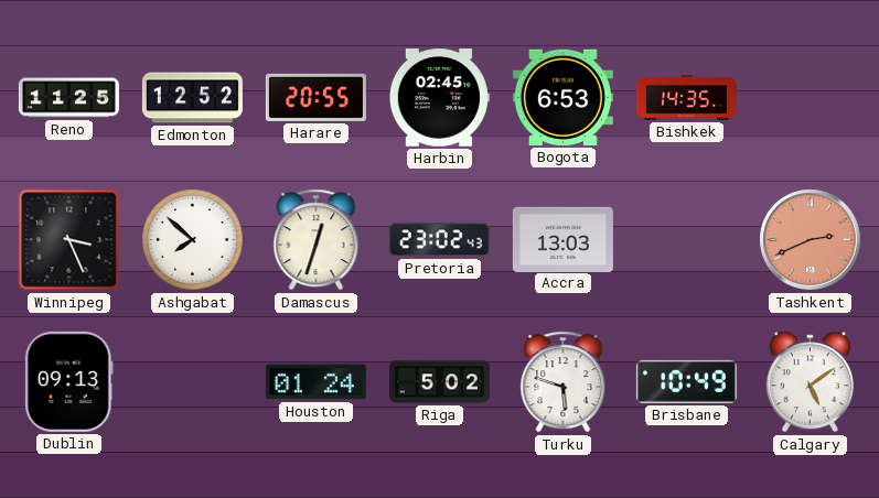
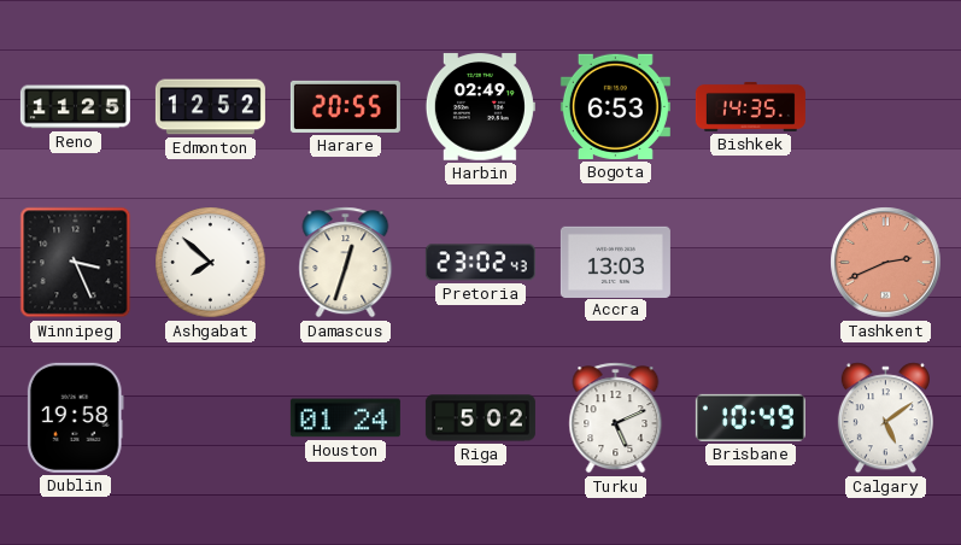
Harbin: 02:45 -> 02:49 (480, 107)
Dublin: 09:13 -> 19:58 (75, 417)
Turku: 5:48 -> 5:11 (616, 418)
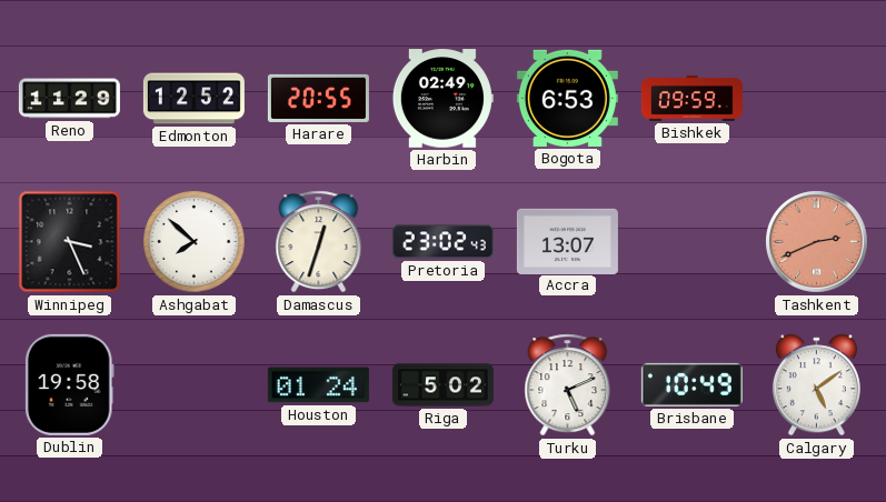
Reno: 11:25 -> 11:29 (69, 99)
Bishkek: 14:35 -> 09:59 (691, 98)
Accra: 13:03 -> 13:07 (567, 241)
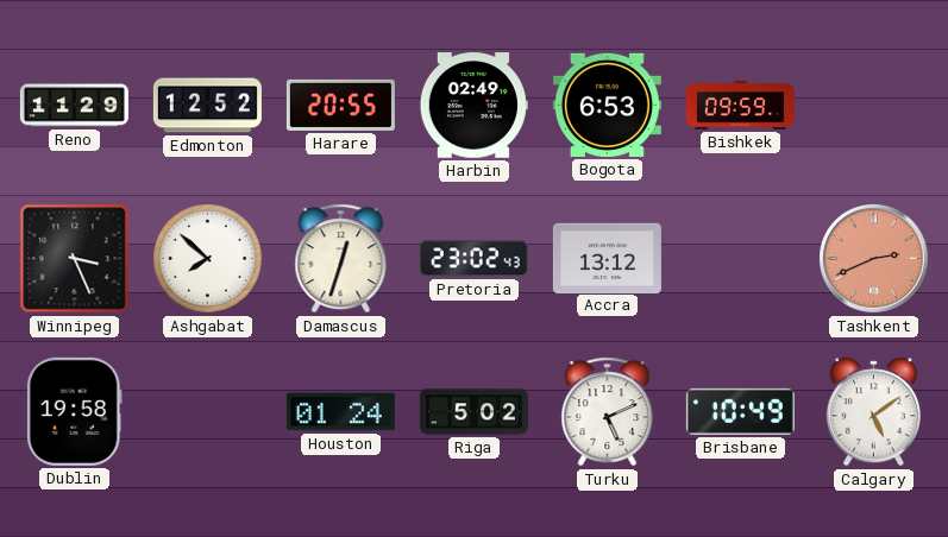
Accra: 13:07 -> 13:12 (607, 258)
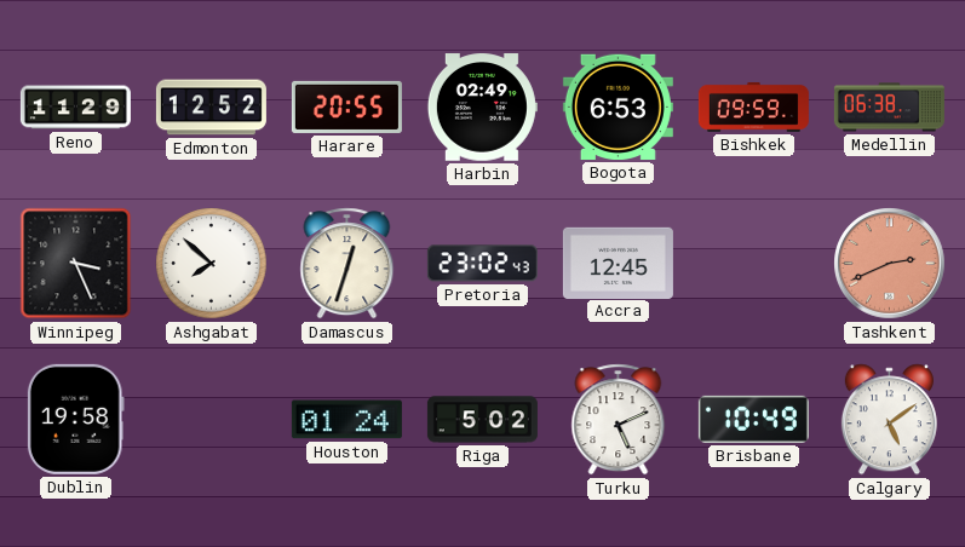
Medellin: none -> 06:38 (889, 108)
Accra: 13:12 -> 12:45 (618, 263)
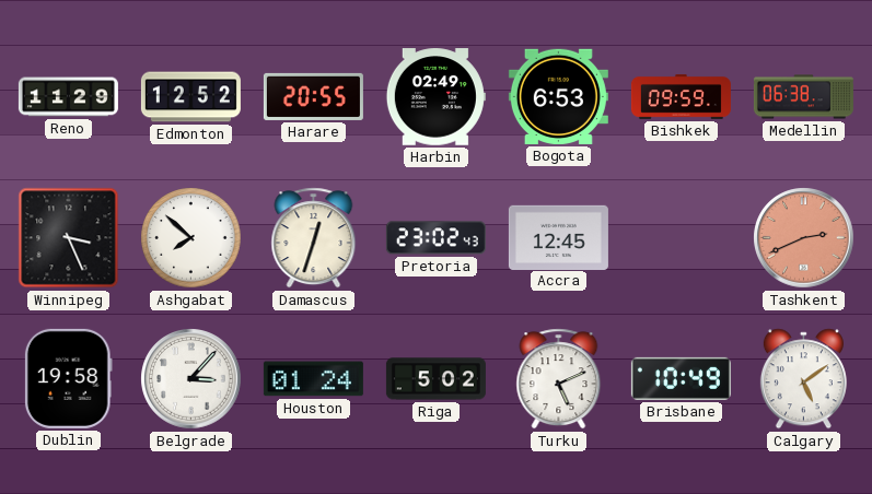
Belgrade: none -> 3:07 (191, 379)
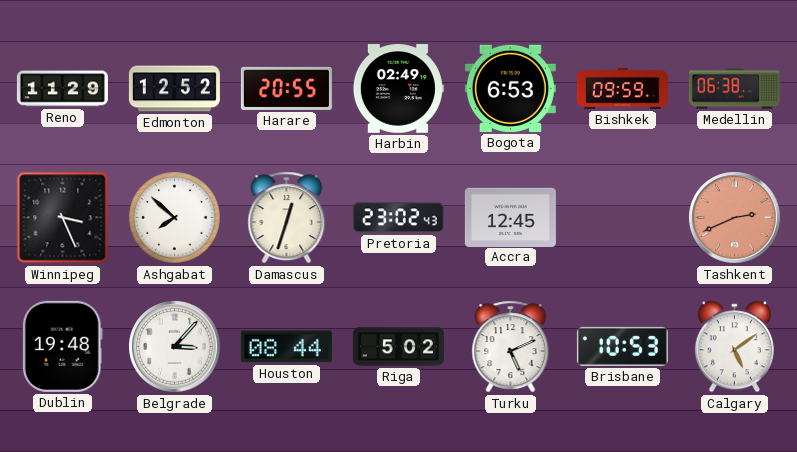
Dublin: 19:58 -> 19:48 (62, 346)
Houston: 01:24 -> 08:44 (286, 347)
Brisbane: 10:49 -> 10:53 (622, 346)
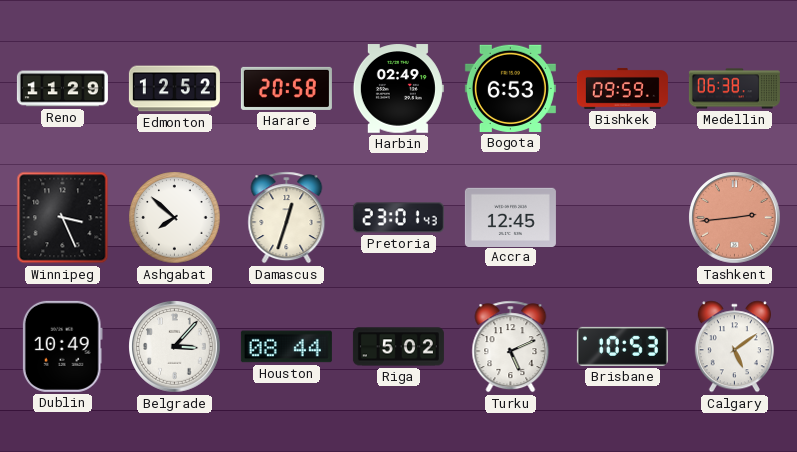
Harare: 20:55 -> 20:58 (286, 88)
Pretoria: 23:02 -> 23:01 (398, 218)
Tashkent: 2:41 -> 2:44 (735, 218)
Dublin: 19:48 -> 10:49 (62, 346)
